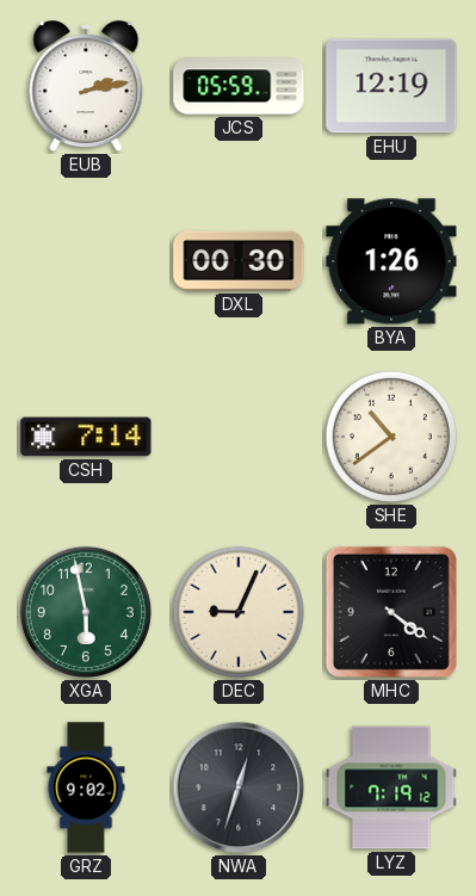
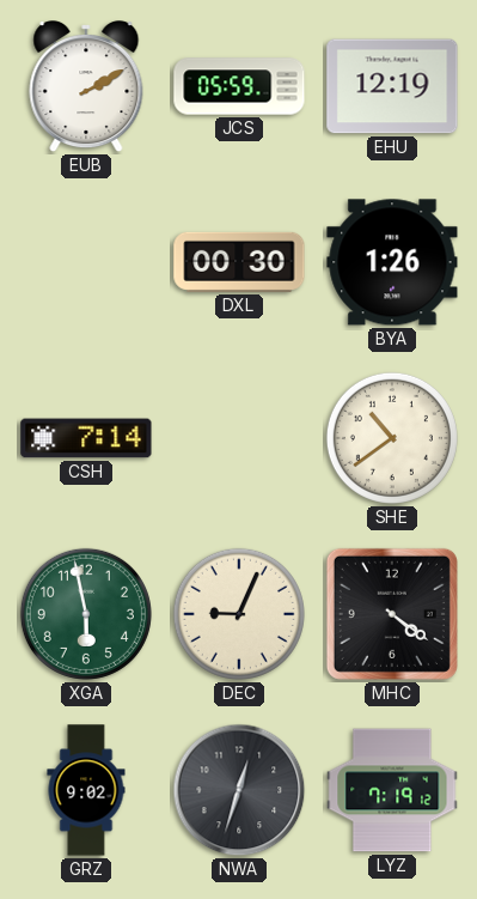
EUB: 2:13 -> 2:10 (86, 87)
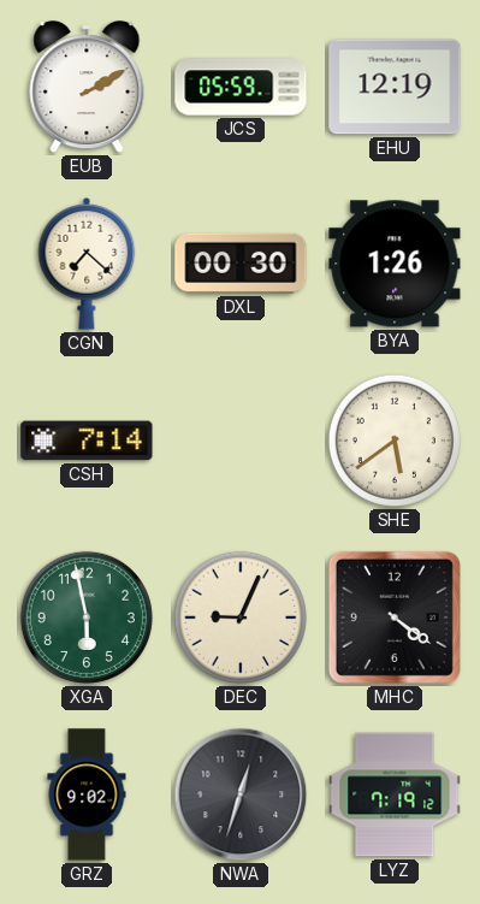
CGN: none -> 7:22 (87, 264)
SHE: 10:39 -> 5:39 (395, 441)
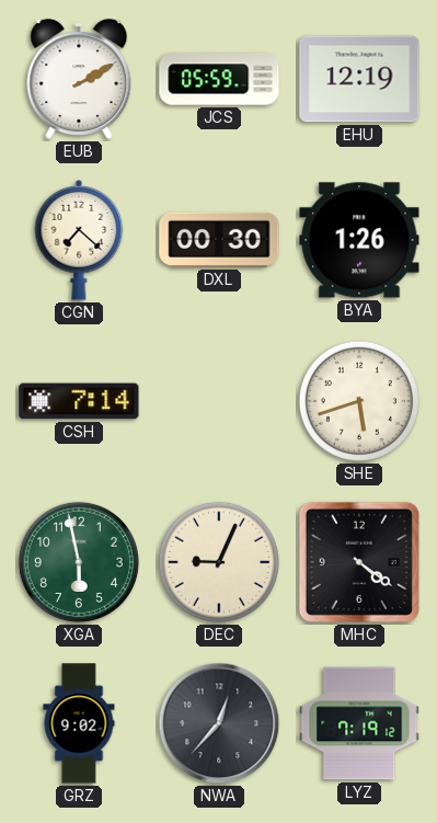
SHE: 5:39 -> 5:42 (359, 401)
NWA: 12:33 -> 12:37 (219, 723)
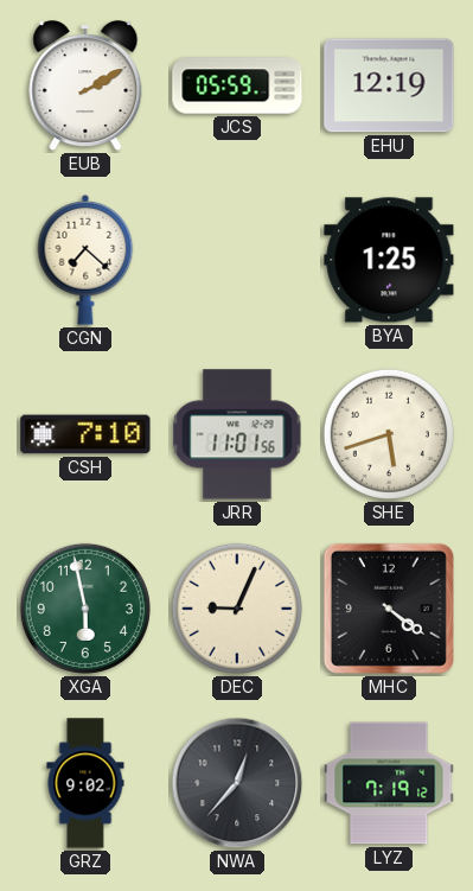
DXL: 00:30 -> none (219, 240)
BYA: 1:26 -> 1:25 (389, 260)
CSH: 7:14 -> 7:10 (85, 434)
JRR: none -> 11:01 (237, 434)
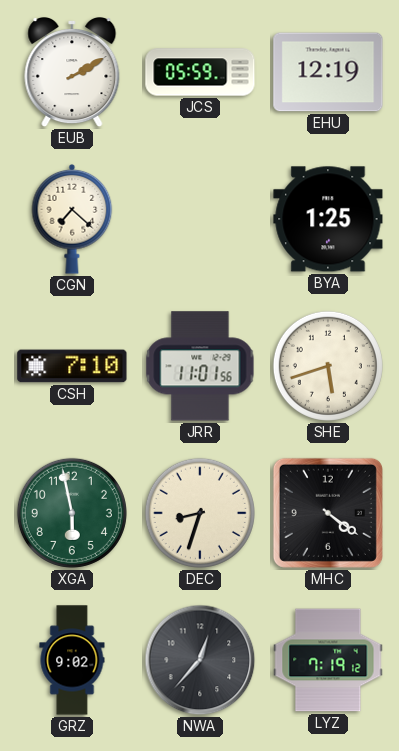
DEC: 9:04 -> 8:33 (200, 513)
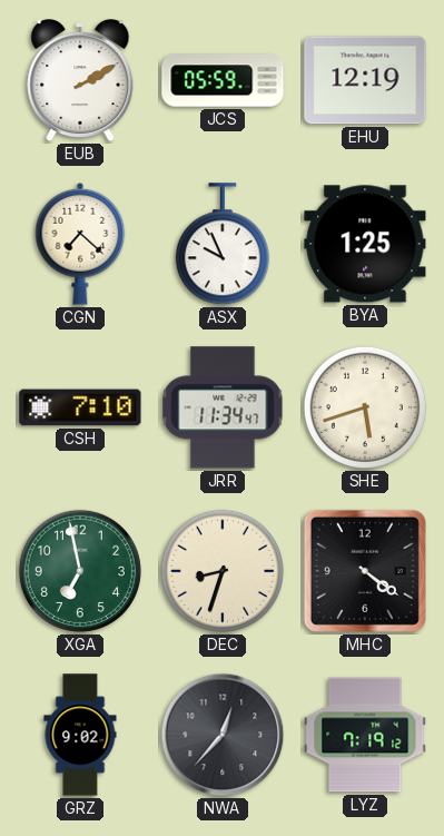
ASX: none -> 9:56 (223, 245)
JRR: 11:01 -> 11:34 (223, 407)
XGA: 5:58 -> 6:58 (80, 571)
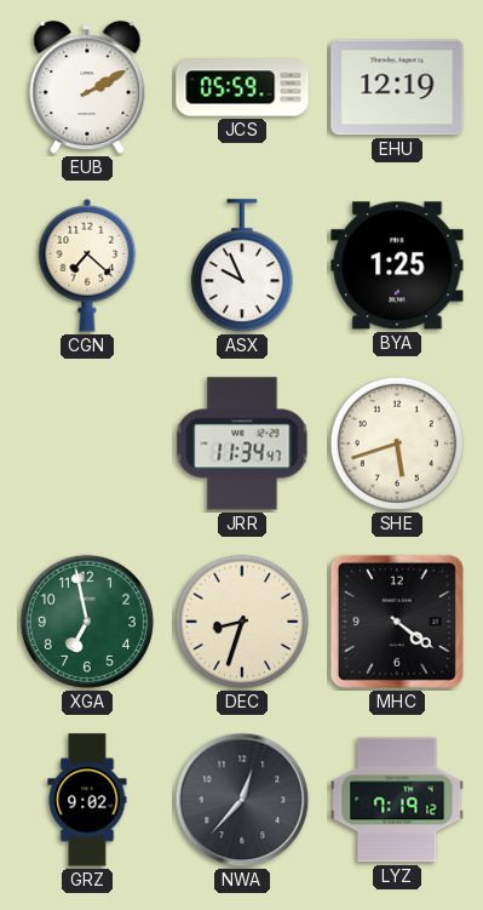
CSH: 7:10 -> none (80, 407)
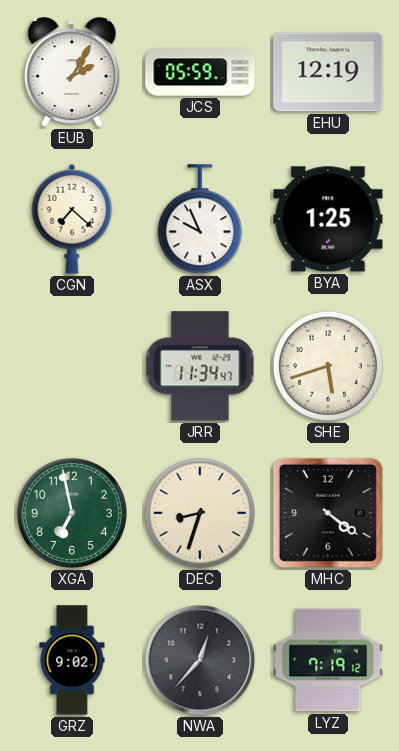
EUB: 2:10 -> 2:05 (72, 73)
